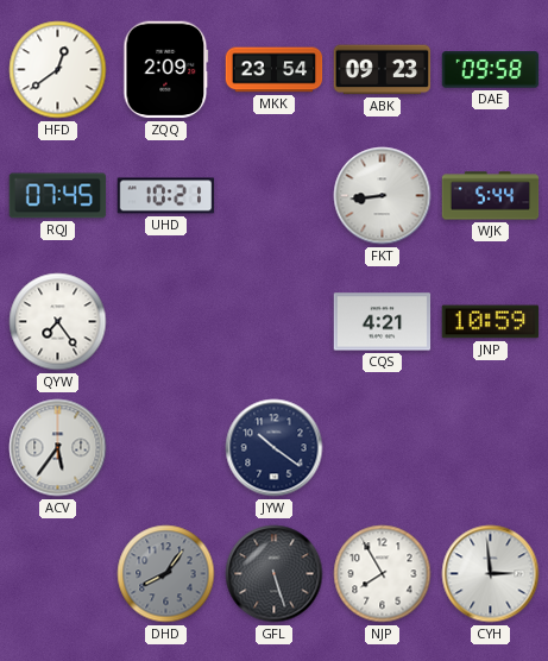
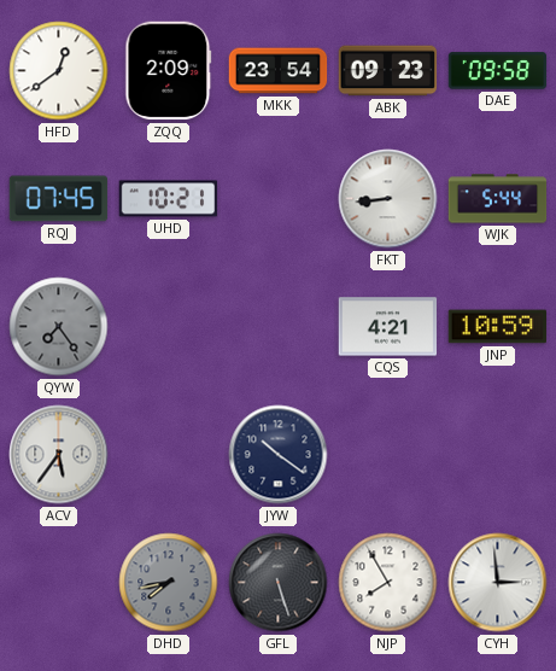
QYW dial: white -> grey (59, 327)
DHD: 8:06 -> 7:43 (169, 583)
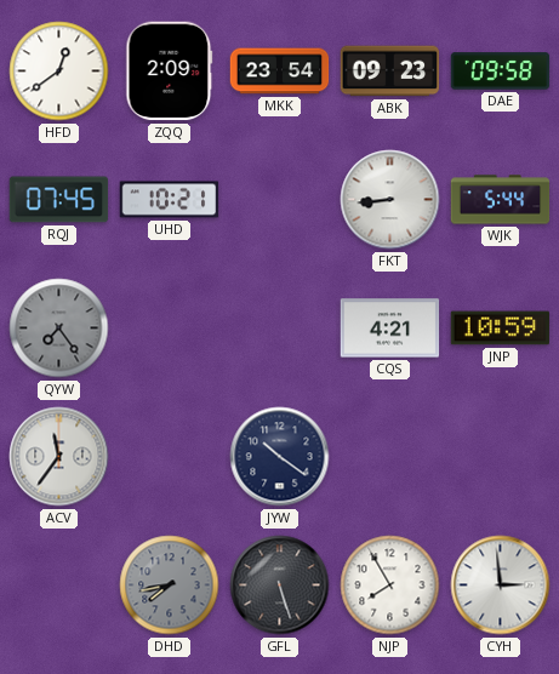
ACV: 5:36 -> 11:36 (59, 457)
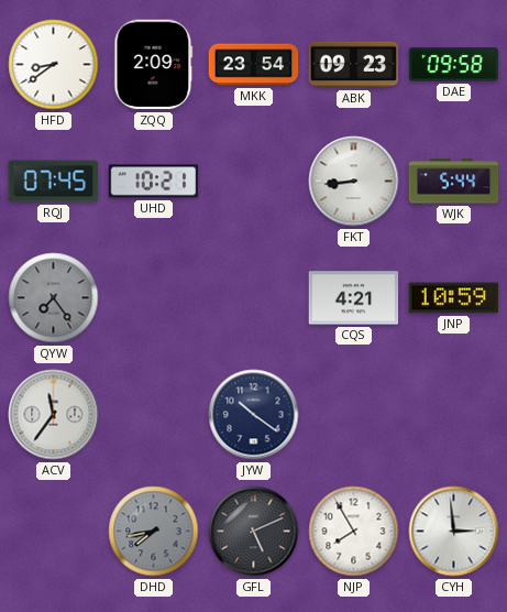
HFD: 12:39 -> 8:39 (54, 65)
GFL: 5:27 -> 5:11 (254, 532)
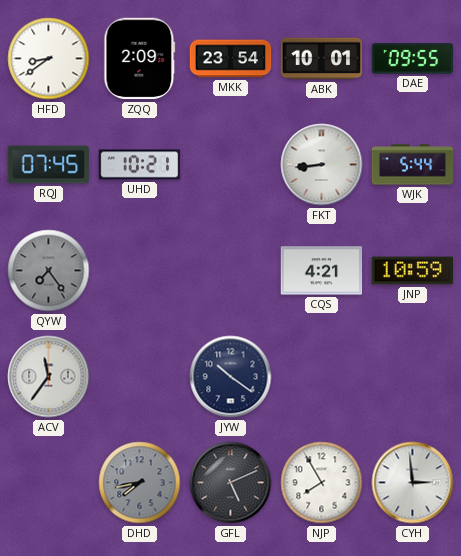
ABK: 09:23 -> 10:01 (322, 59)
DAE: 09:58 -> 09:55 (413, 59)
